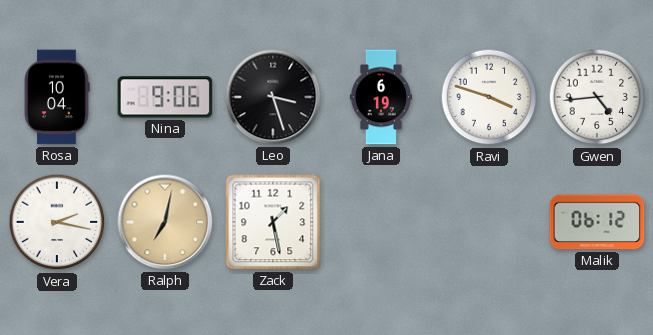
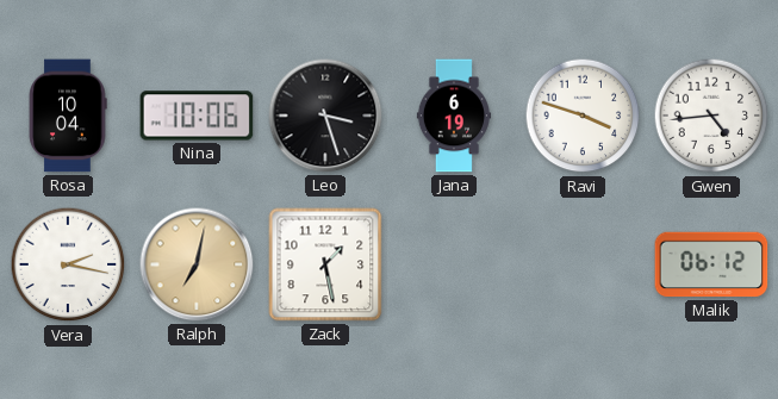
Nina: 9:06 -> 10:06 (197, 116)
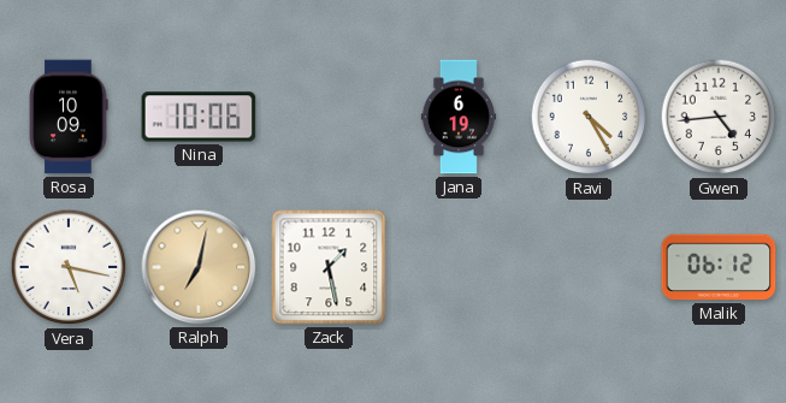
Rosa: 10:04 -> 10:09 (69, 117)
Leo: 3:27 -> none (325, 116)
Ravi: 3:48 -> 4:25 (589, 117)
Vera: 2:17 -> 5:17 (69, 267)
